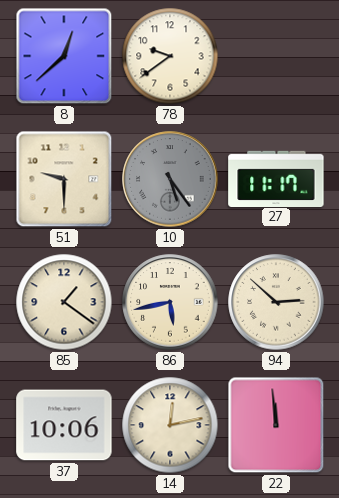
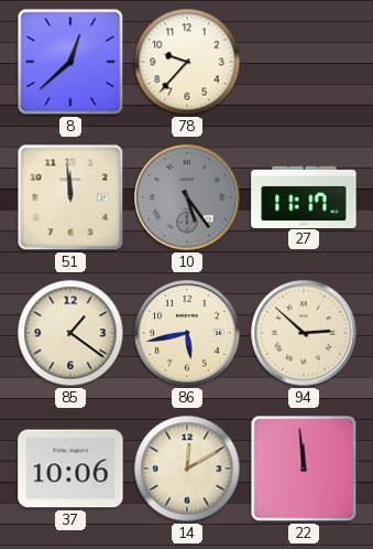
78: 9:39 -> 9:37 (187, 62)
51: 9:30 -> 11:59 (70, 197)
14: 12:13 -> 12:10 (187, 469)
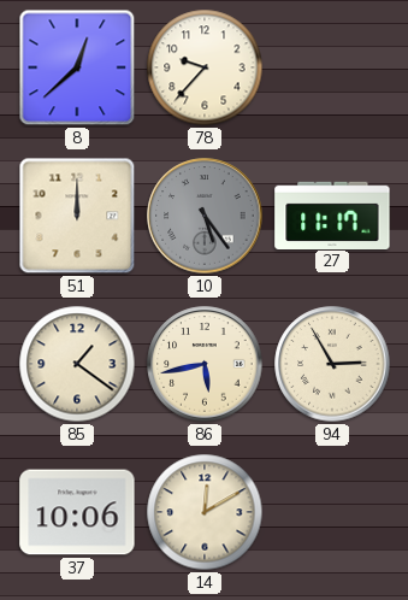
51: 11:59 -> 12:00 (77, 216)
94: 2:52 -> 2:55 (332, 364)
22: 11:59 -> none (304, 469)
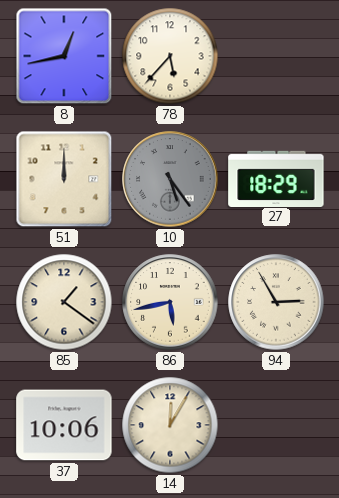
8: 12:38 -> 12:43 (64, 56)
78: 9:37 -> 5:37 (170, 56)
27: 11:17 -> 18:29 (276, 178)
14: 12:10 -> 12:05 (170, 425)
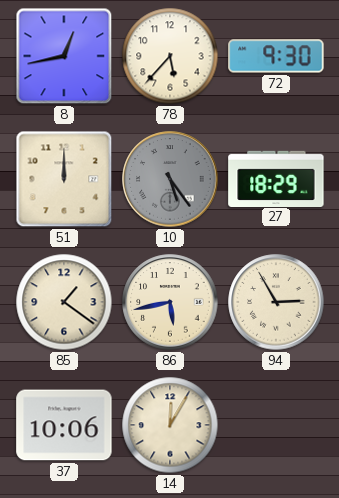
72: none -> 9:30 (276, 56)
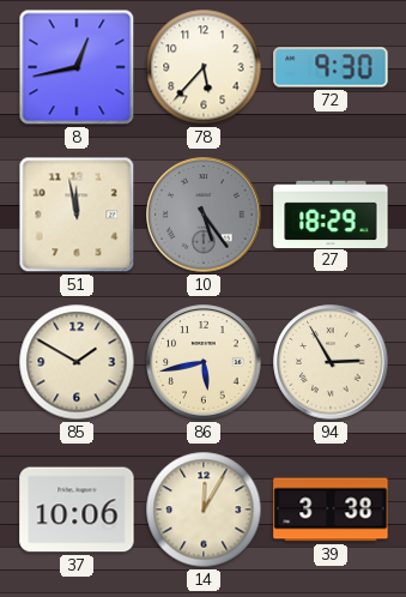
51: 12:00 -> 11:58 (77, 215)
85: 1:21 -> 1:50 (77, 362)
39: none -> 3:38 (331, 509)
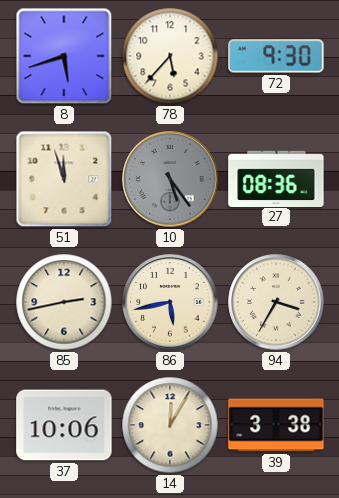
8: 12:43 -> 5:42 (64, 56)
51: 11:58 -> 11:57 (64, 179)
27: 18:29 -> 08:36 (276, 178)
85: 1:50 -> 2:43 (64, 302)
94: 2:55 -> 3:35 (276, 302)
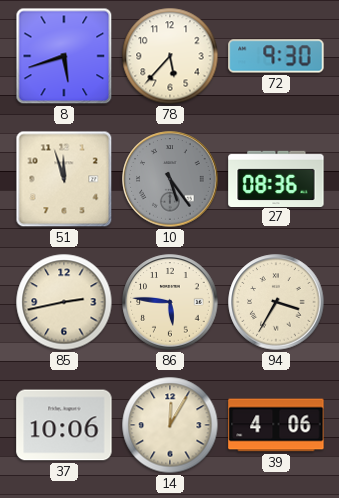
86: 5:43 -> 5:46 (170, 302)
39: 3:38 -> 4:06 (276, 425)
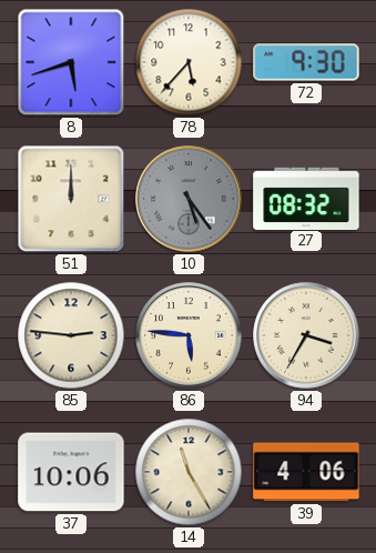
51: 11:57 -> 12:00 (71, 199)
27: 08:36 -> 08:32 (306, 198)
85: 2:43 -> 2:46 (71, 335)
14: 12:05 -> 11:25 (189, 472)
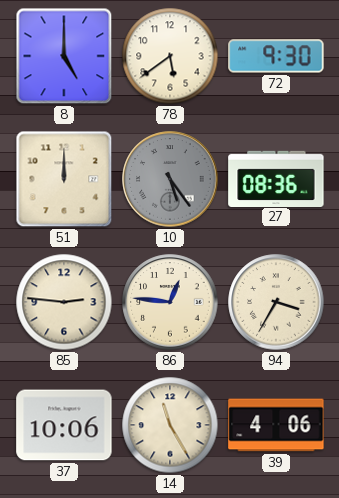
8: 5:42 -> 5:00 (64, 56)
78: 5:37 -> 5:39 (170, 56)
27: 08:32 -> 08:36 (276, 178)
86: 5:46 -> 12:46 (170, 302)
